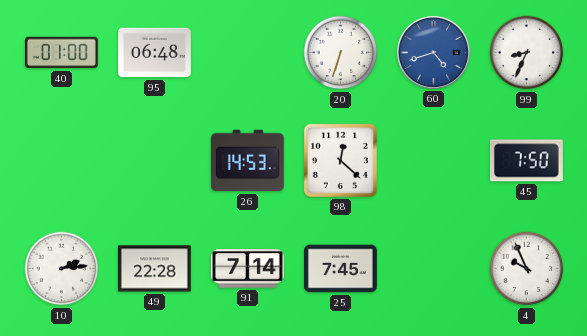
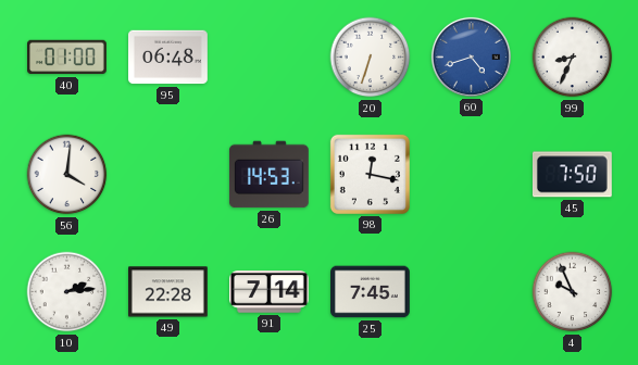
56: none -> 4:01 (67, 175)
98: 12:22 -> 12:17 (370, 174)
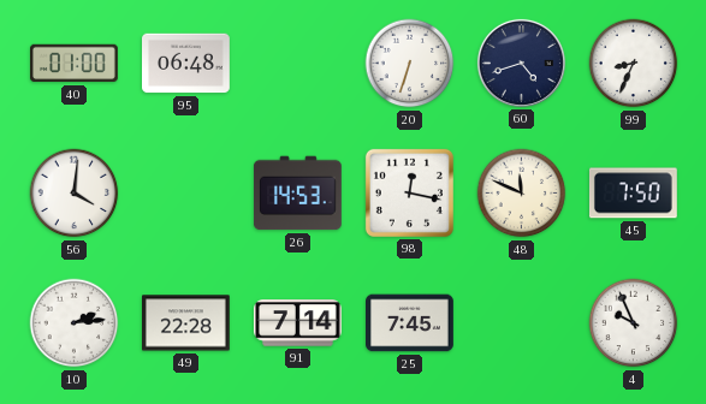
60 dial: blue -> navy (521, 63)
48: none -> 11:49 (522, 194)
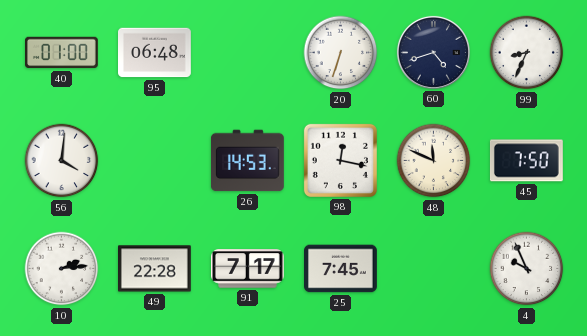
91: 7:14 -> 7:17 (248, 269)
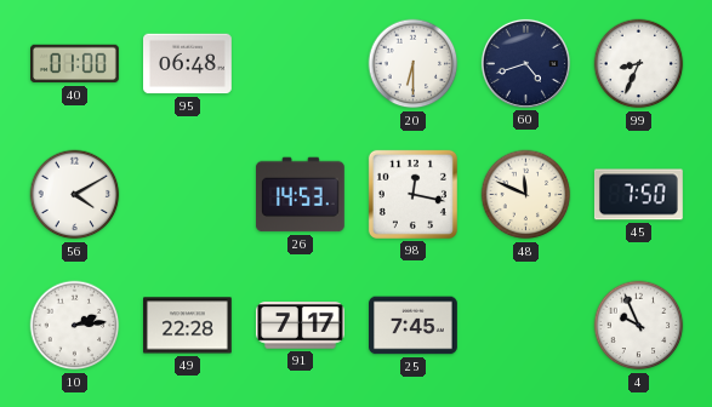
20: 6:33 -> 6:30 (414, 64)
56: 4:01 -> 4:10 (75, 195)
